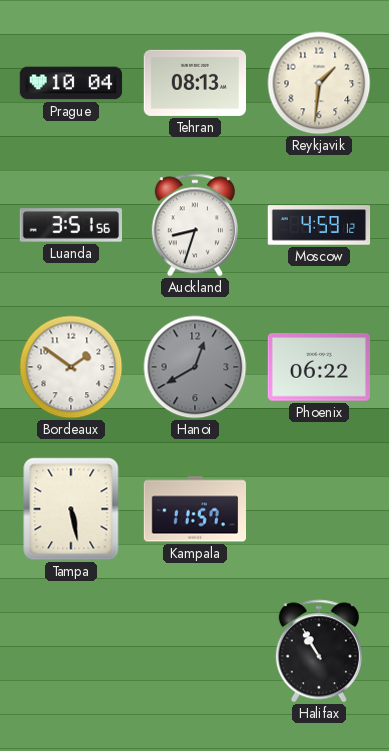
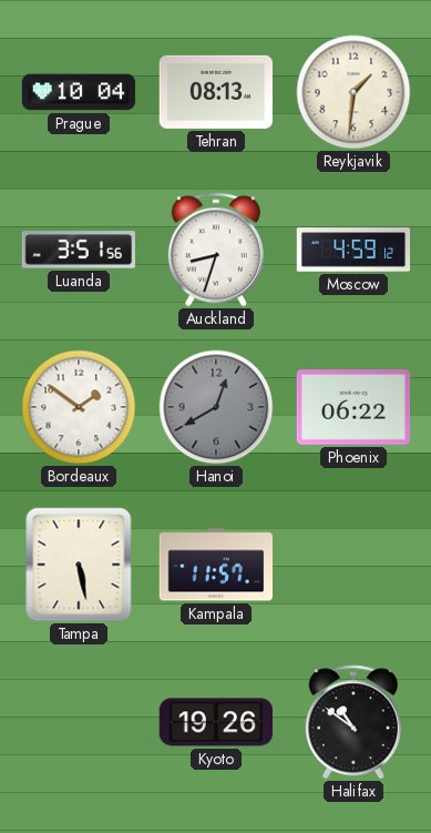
Kyoto: none -> 19:26 (215, 722)
Halifax: 10:55 -> 10:51 (353, 722)
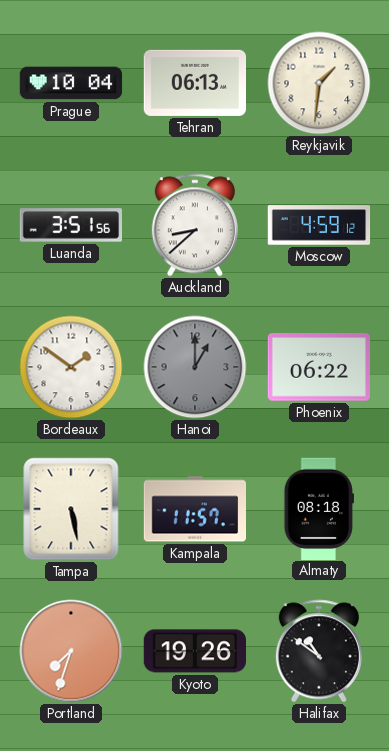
Tehran: 08:13 -> 06:13 (194, 83)
Auckland: 8:33 -> 8:38 (195, 225)
Hanoi: 12:40 -> 1:00 (195, 367)
Almaty: none -> 08:18 (319, 508)
Portland: none -> 7:33 (71, 651)
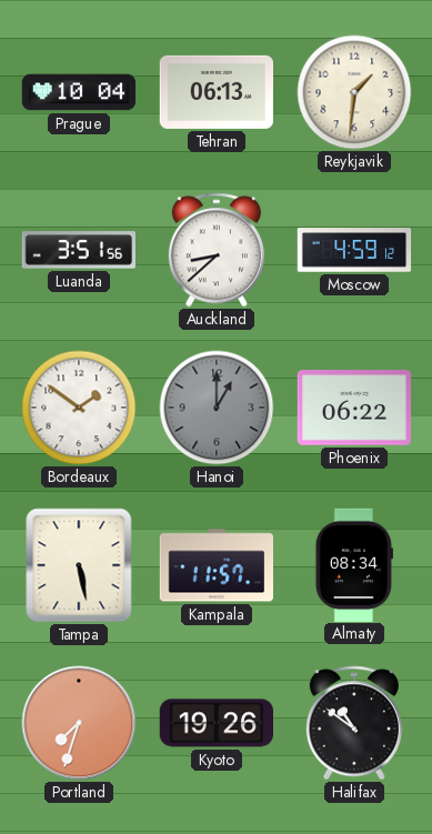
Almaty: 08:18 -> 08:34 (354, 564)
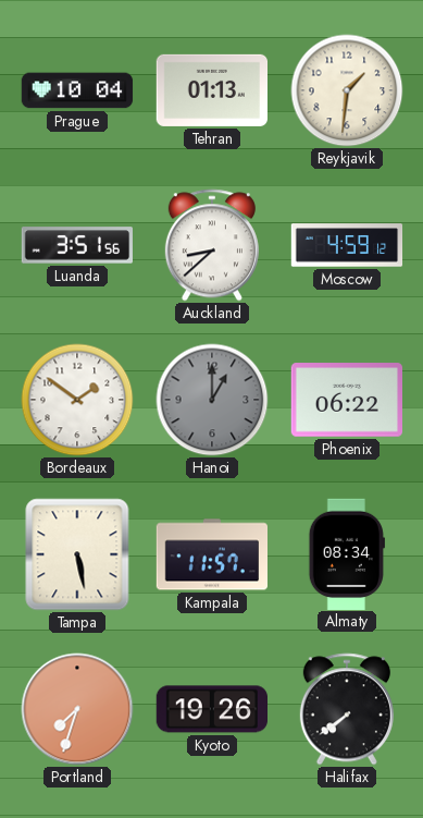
Tehran: 06:13 -> 01:13 (211, 90)
Halifax: 10:51 -> 7:39 (347, 709)
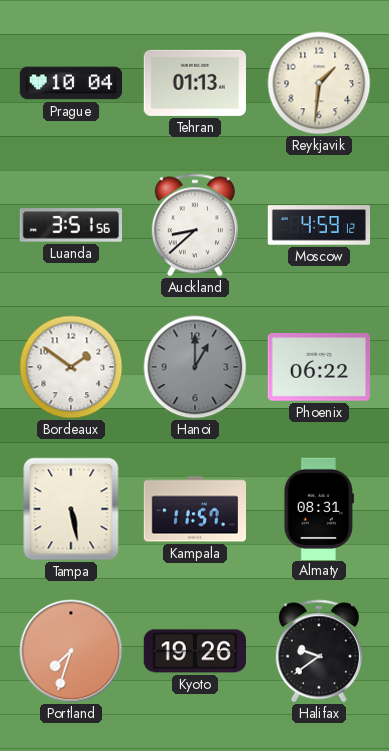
Almaty: 08:34 -> 08:31 (319, 508)
Halifax: 7:39 -> 9:39 (319, 651)
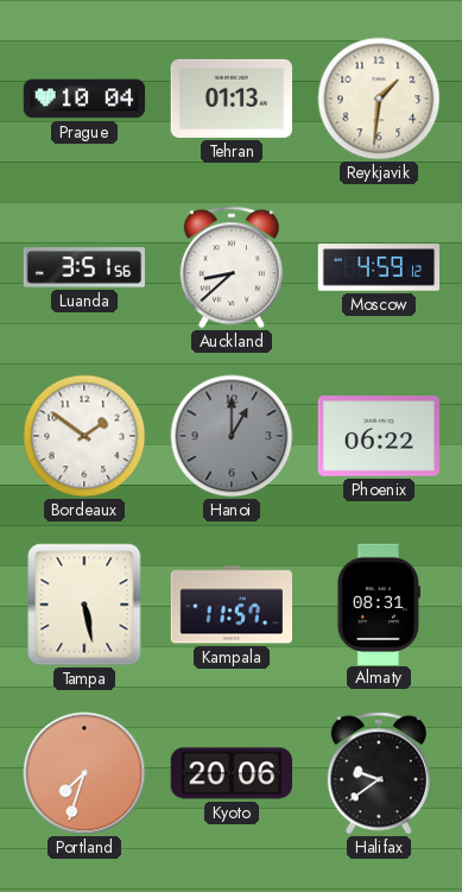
Kyoto: 19:26 -> 20:06 (230, 773)
